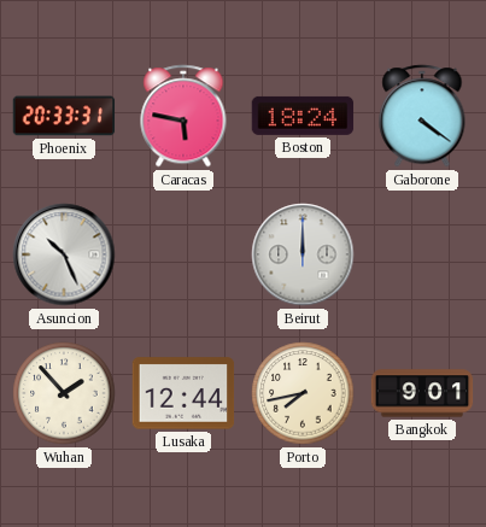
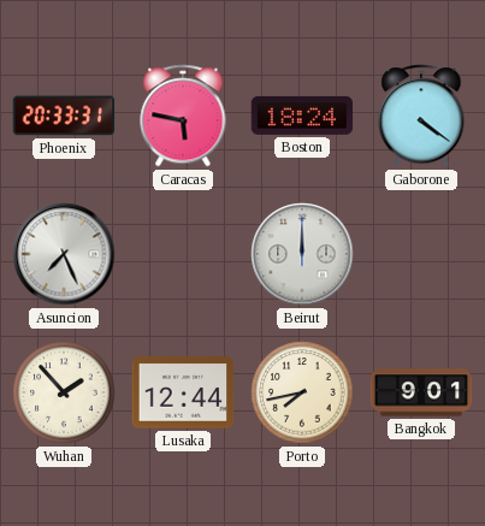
Asuncion: 10:26 -> 7:26 (64, 254)
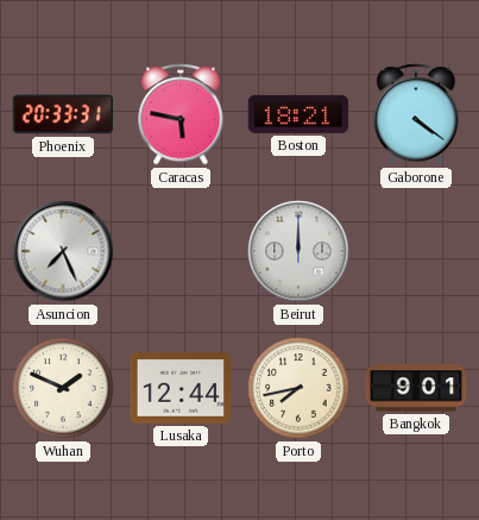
Boston: 18:24 -> 18:21 (298, 114)
Wuhan: 1:53 -> 1:49 (63, 388)
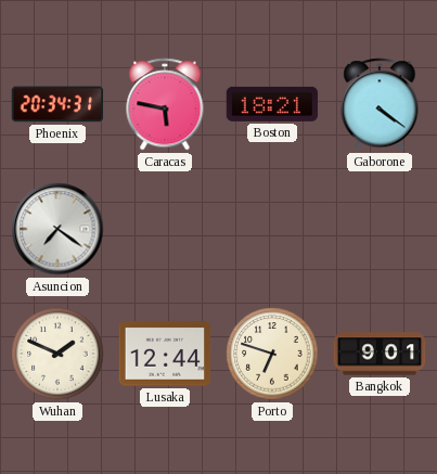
Phoenix: 20:33 -> 20:34 (57, 104)
Asuncion: 7:26 -> 7:21 (57, 229)
Beirut: 12:00 -> none (298, 251)
Porto: 7:43 -> 6:48 (272, 354)
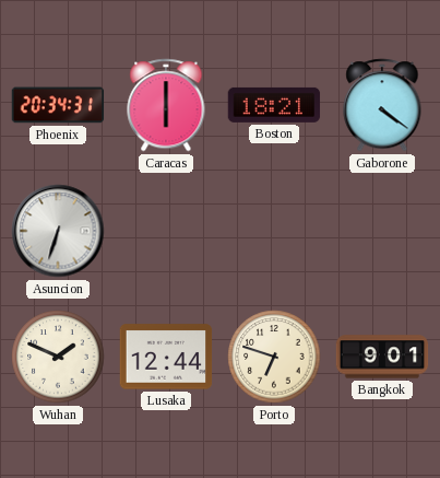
Caracas: 5:47 -> 6:00 (166, 105)
Asuncion: 7:21 -> 6:33 (58, 231)
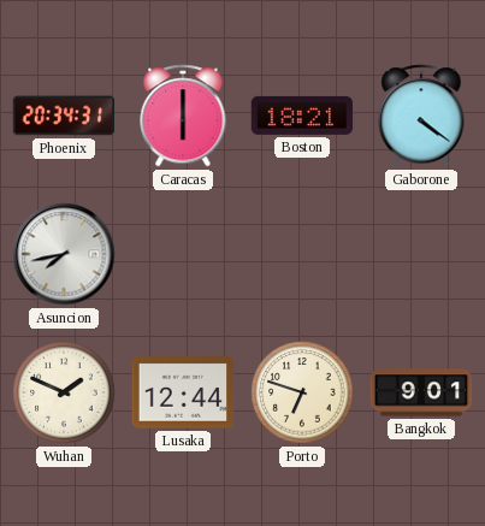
Asuncion: 6:33 -> 7:43 (64, 254)
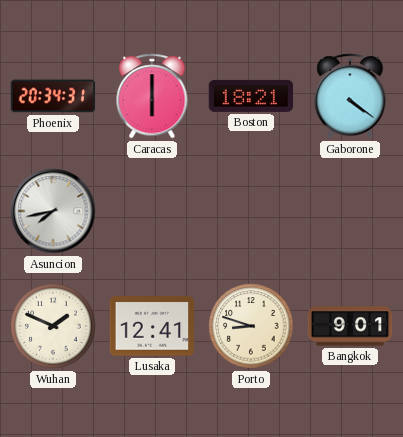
Lusaka: 12:44 -> 12:41 (152, 326)
Porto: 6:48 -> 8:48 (251, 326)
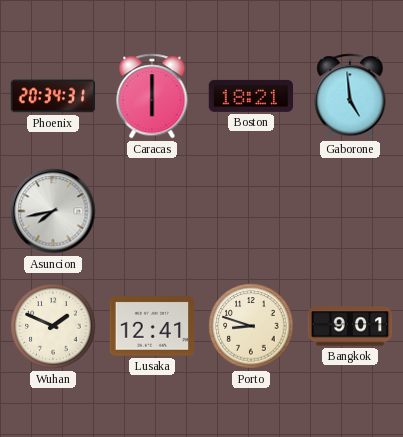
Gaborone: 4:21 -> 4:59 (350, 96)
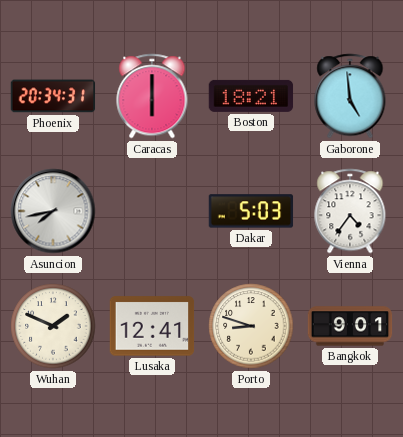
Dakar: none -> 5:03 (251, 211)
Vienna: none -> 4:36 (350, 211)
